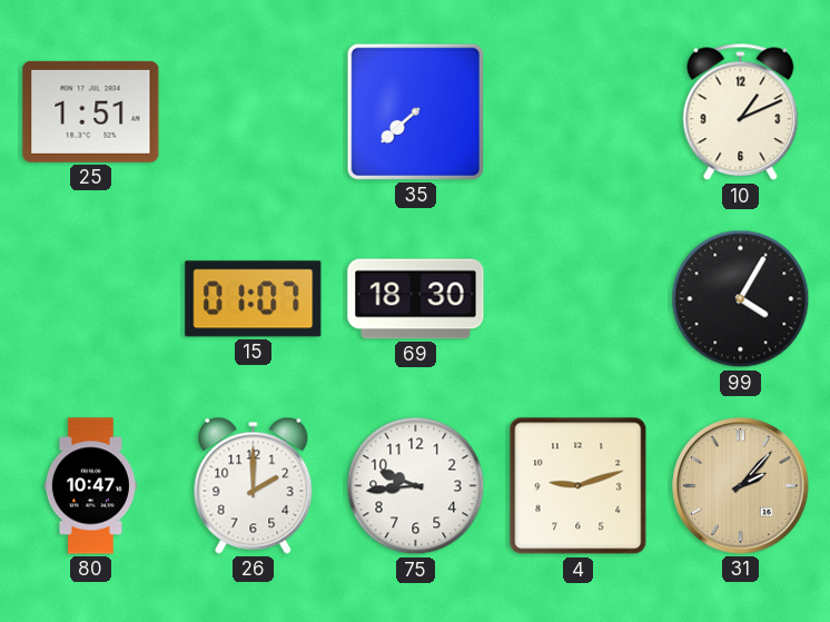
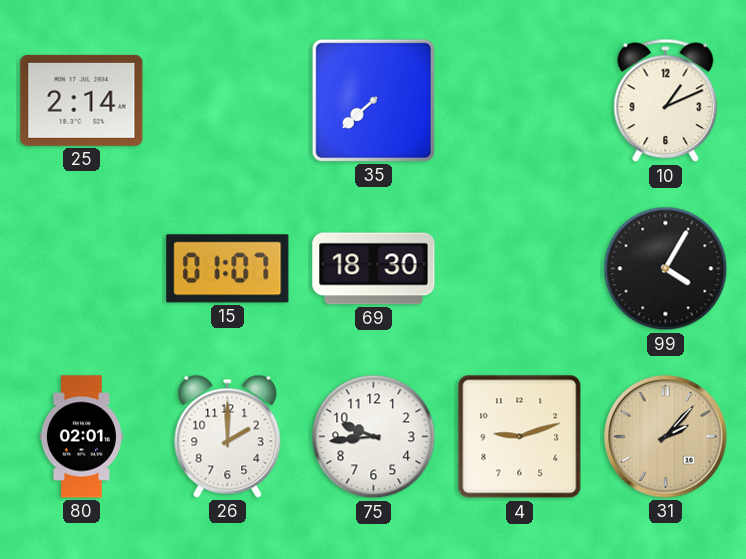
25: 1:51 -> 2:14 (82, 100)
80: 10:47 -> 02:01 (81, 437)
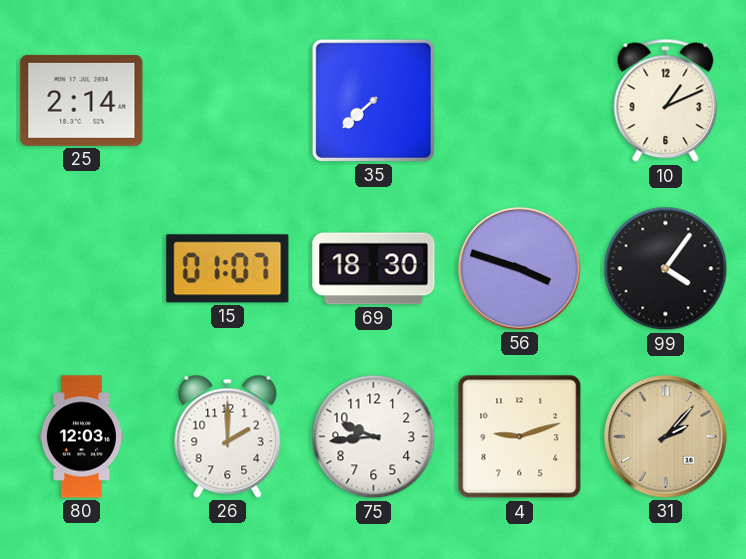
56: none -> 3:48 (520, 269)
99: 4:05 -> 4:06 (666, 269)
80: 02:01 -> 12:03 (81, 437)
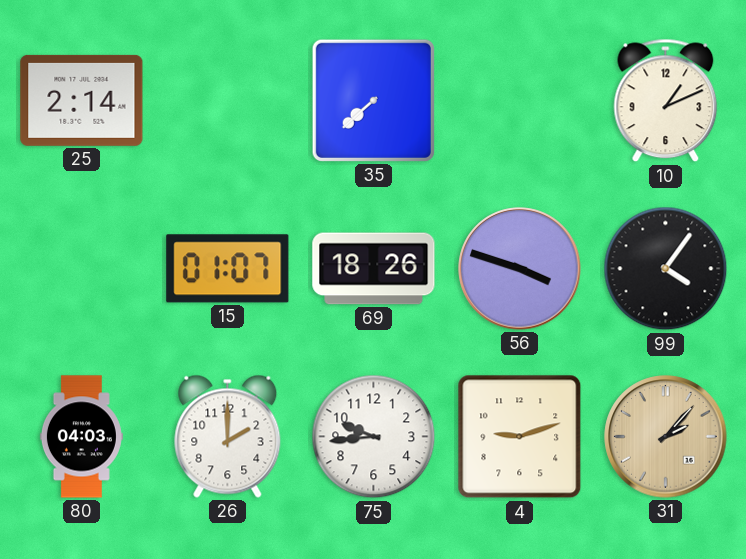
69: 18:30 -> 18:26 (374, 269)
80: 12:03 -> 04:03 (81, 437)
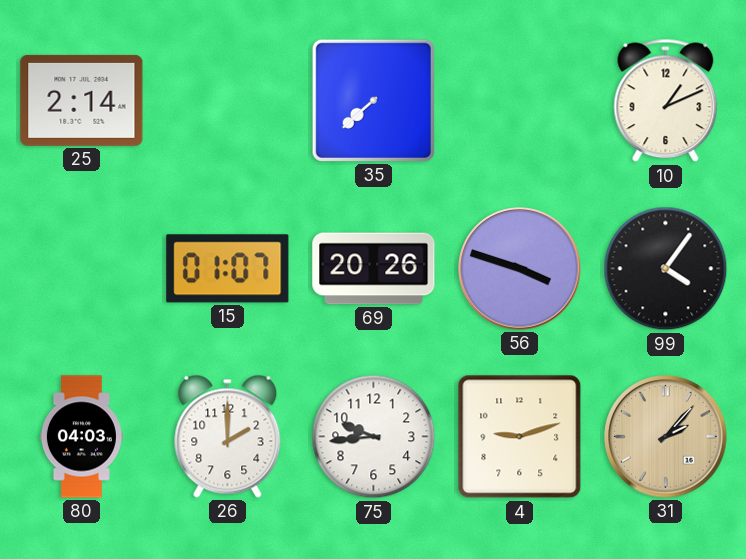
69: 18:26 -> 20:26 (374, 269)
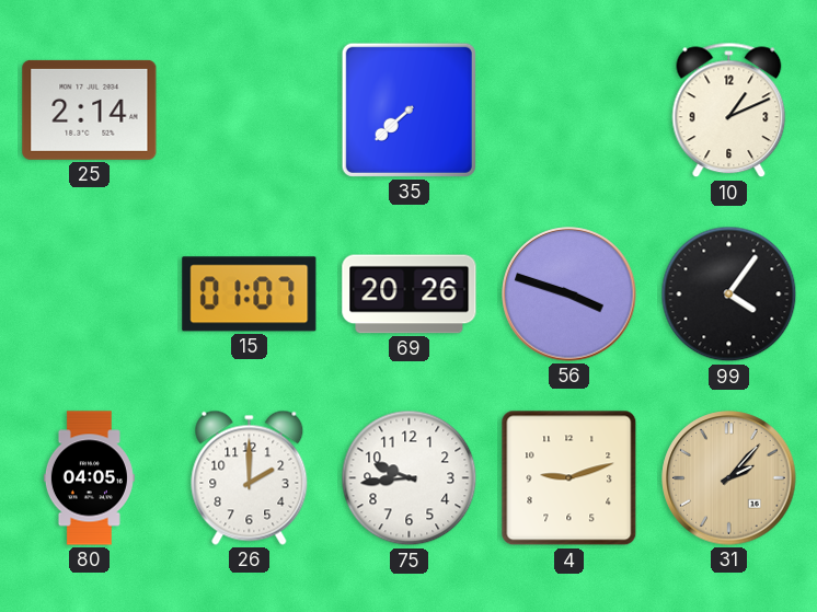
80: 04:03 -> 04:05 (89, 478)
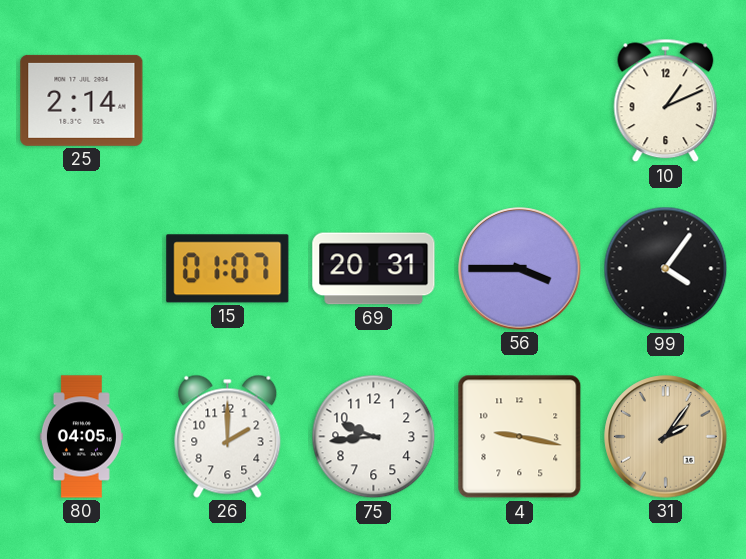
35: 7:38 -> none (408, 109)
69: 20:26 -> 20:31 (374, 269)
56: 3:48 -> 3:45 (520, 269)
4: 9:12 -> 9:17 (520, 437)
31: 2:07 -> 2:06 (666, 437)
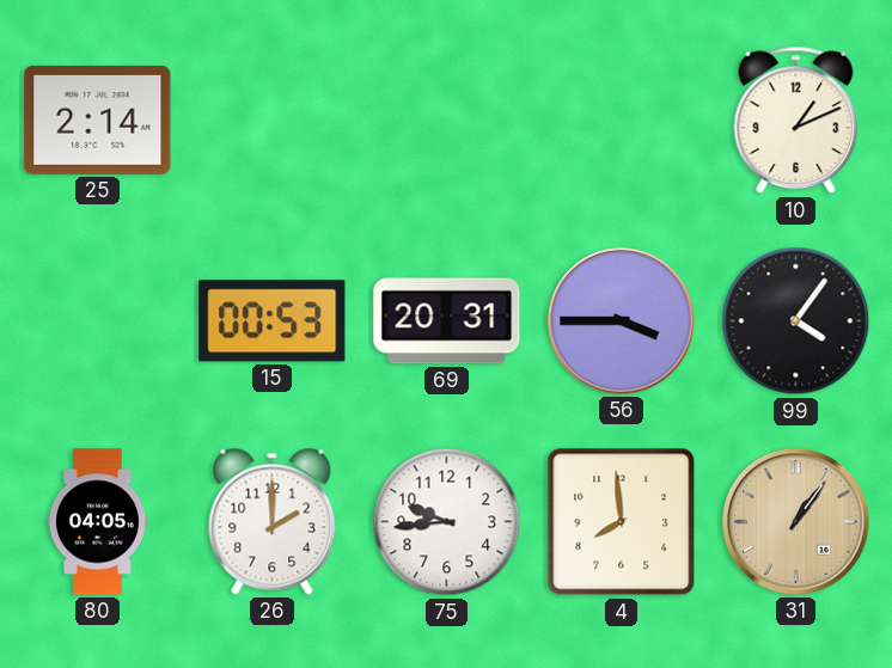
15: 01:07 -> 00:53 (273, 321)
4: 9:17 -> 7:59 (622, 522)
31: 2:06 -> 1:06 (796, 522)
